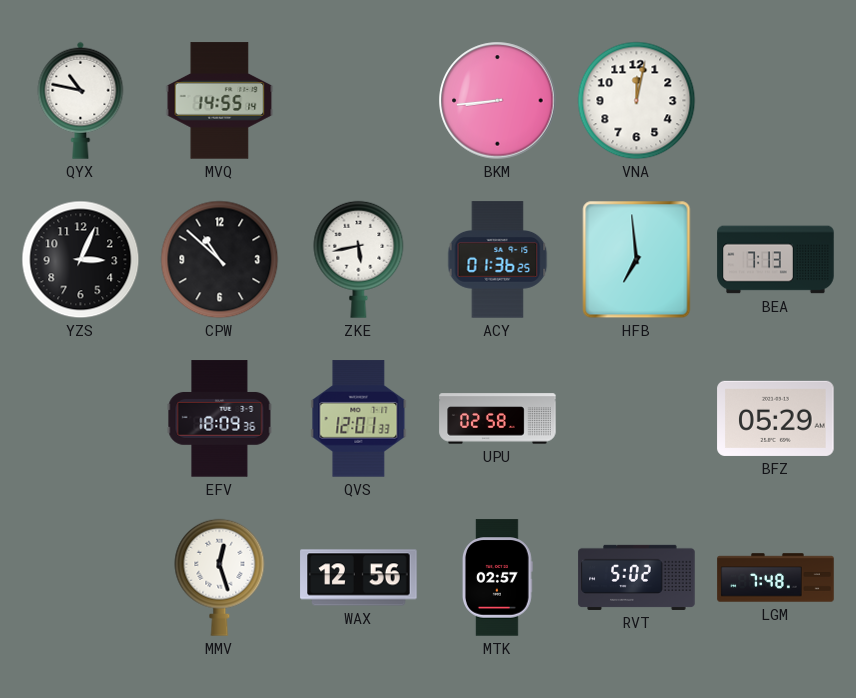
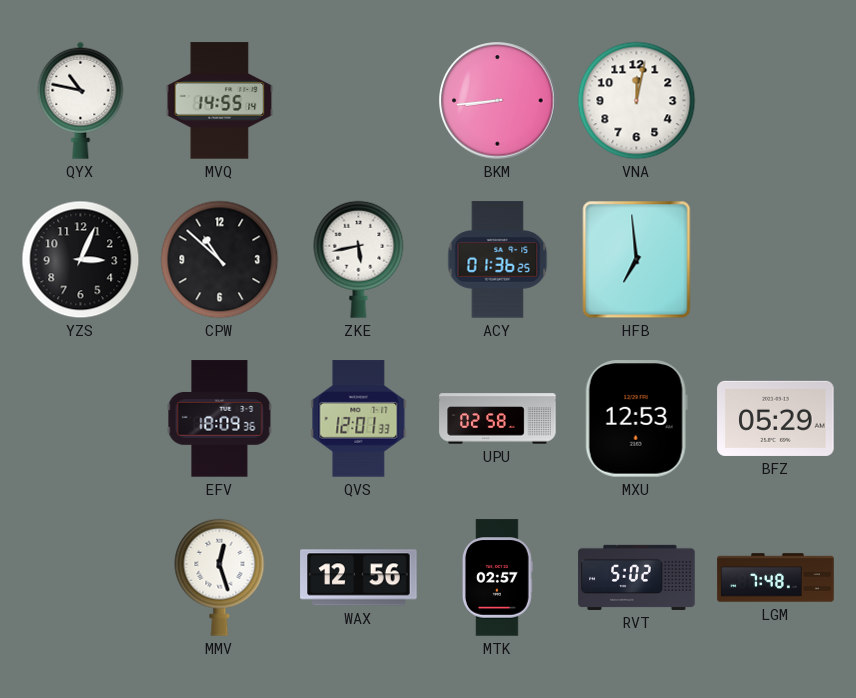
BEA: 7:13 -> none (776, 260)
MXU: none -> 12:53 (636, 419)
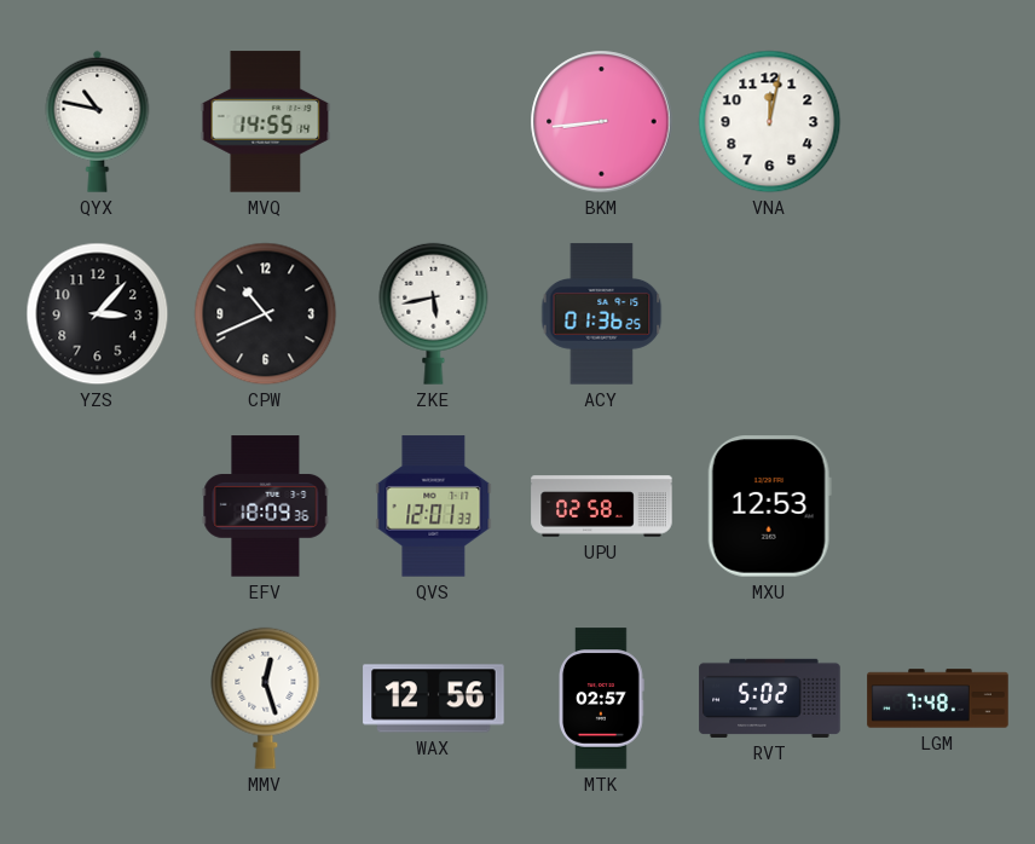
YZS: 3:04 -> 3:07 (98, 314)
CPW: 10:52 -> 10:41 (266, 314)
HFB: 6:59 -> none (637, 260)
BFZ: 05:29 -> none (776, 418)
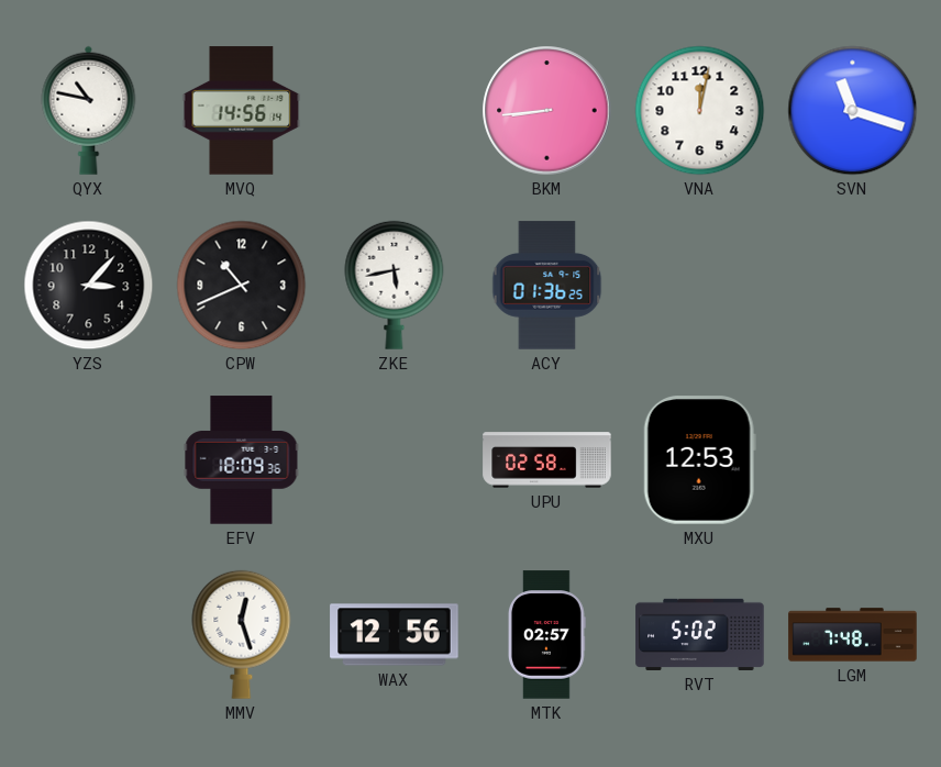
MVQ: 14:55 -> 14:56 (242, 111)
SVN: none -> 11:18 (853, 111)
QVS: 12:01 -> none (434, 507)
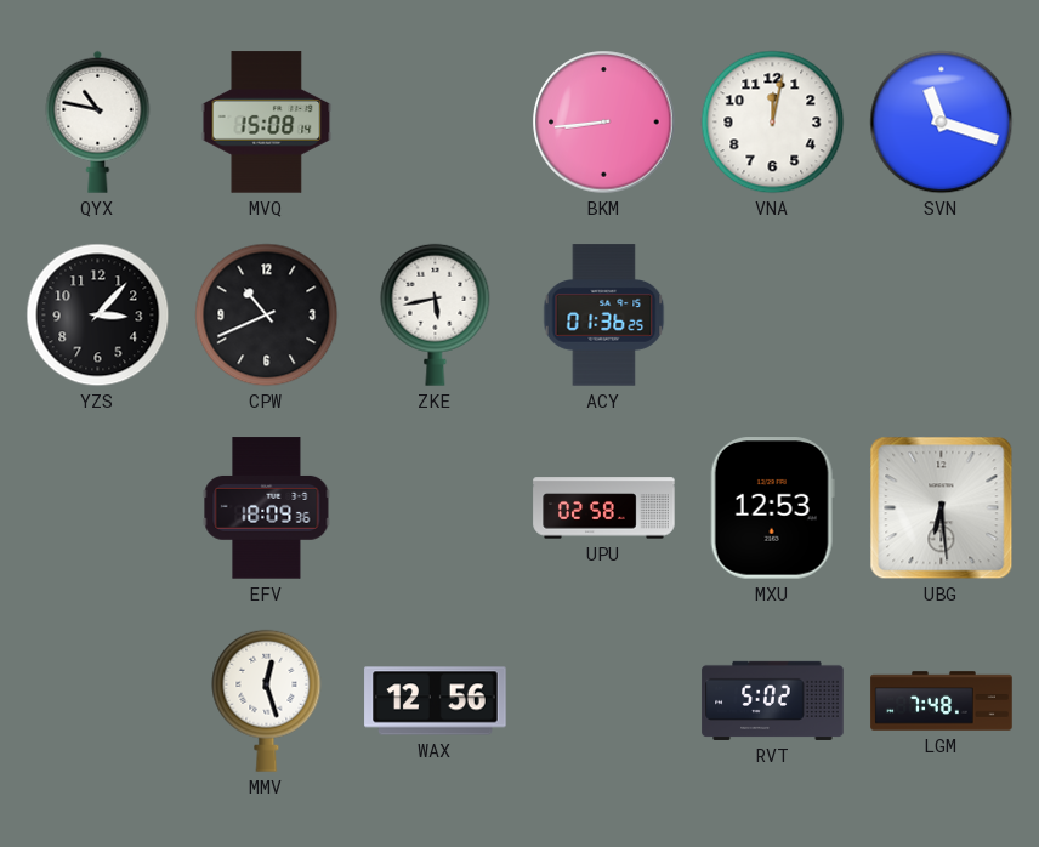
MVQ: 14:56 -> 15:08 (267, 123)
UBG: none -> 6:29 (942, 508)
MTK: 02:57 -> none (546, 635)
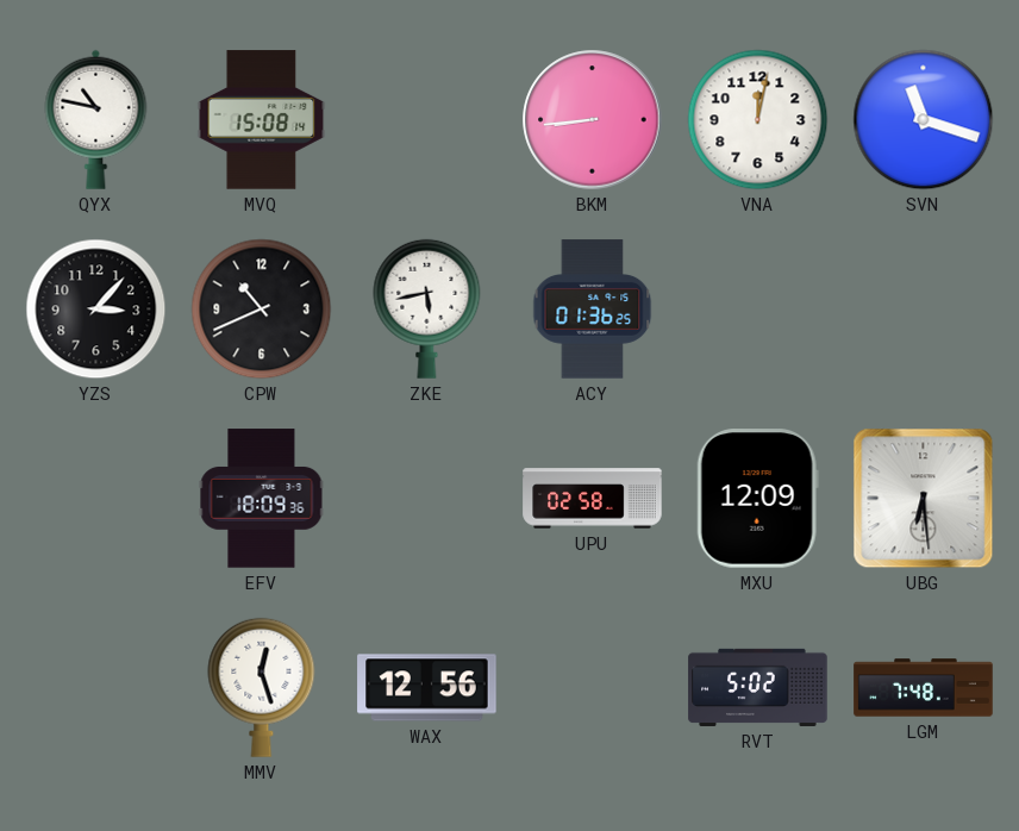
MXU: 12:53 -> 12:09 (757, 499)
